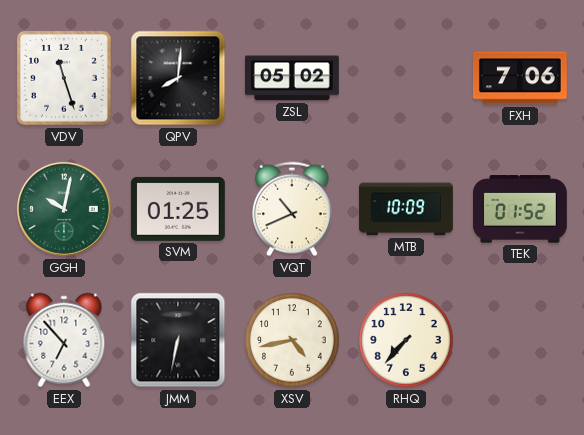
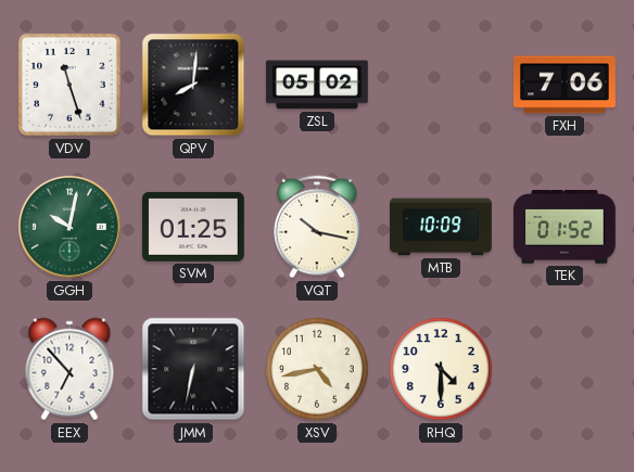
VQT: 10:41 -> 10:17 (317, 227)
RHQ: 7:37 -> 4:30 (441, 369)
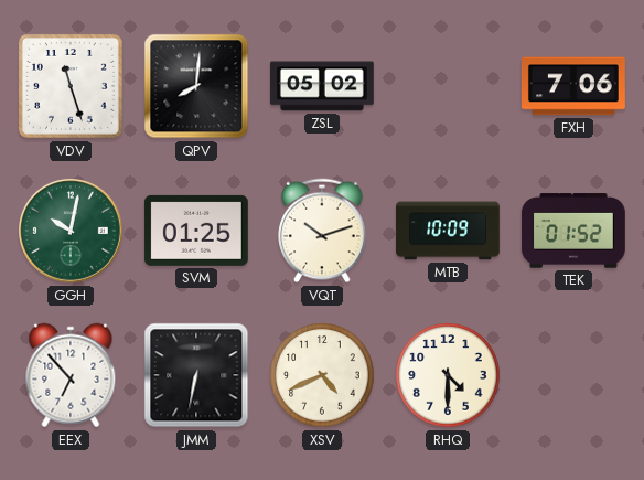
VQT: 10:17 -> 10:12 (322, 231)
XSV: 4:43 -> 4:41 (322, 375)
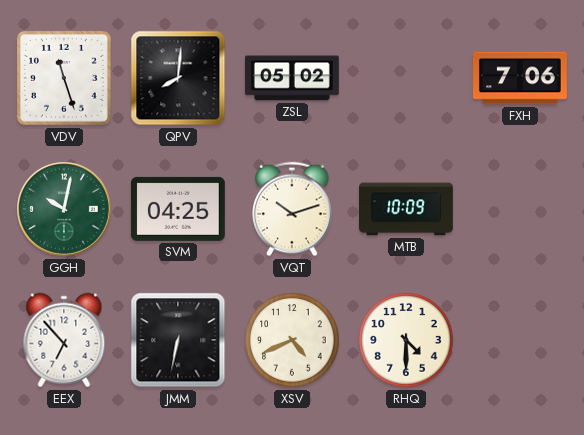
SVM: 01:25 -> 04:25 (178, 209)
TEK: 01:52 -> none (573, 231)
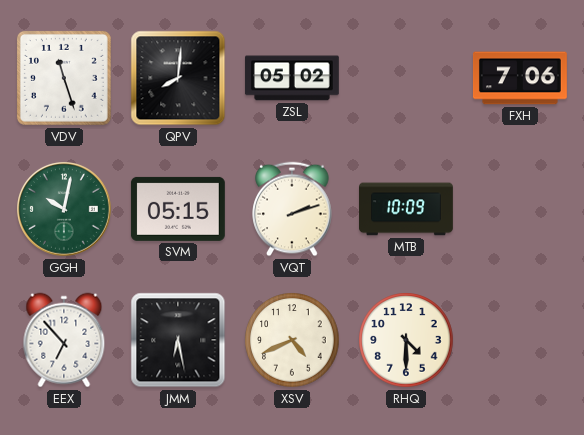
SVM: 04:25 -> 05:15 (178, 209)
VQT: 10:12 -> 2:12 (292, 209)
JMM: 6:32 -> 6:28 (178, 340)
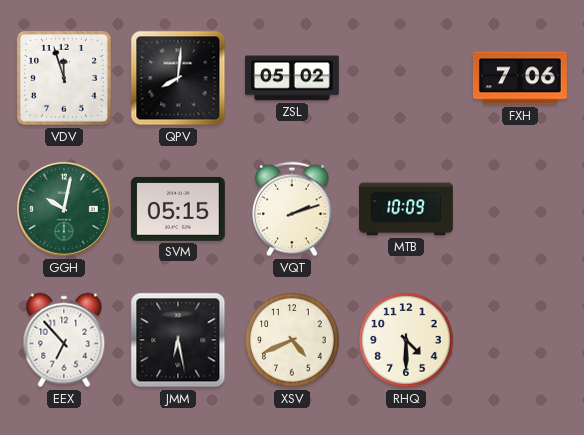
VDV: 11:27 -> 11:57 (64, 78)
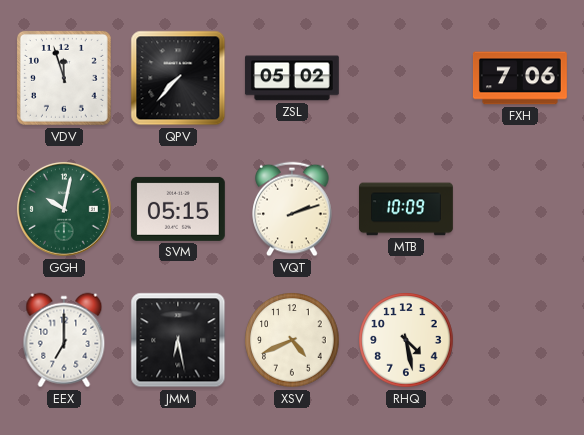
QPV: 8:01 -> 7:37 (178, 78)
EEX: 6:53 -> 7:00 (64, 340)
RHQ: 4:30 -> 4:28 (406, 340)
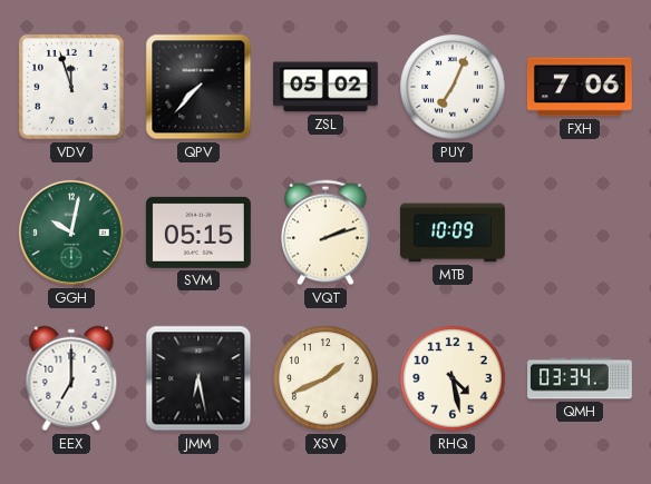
PUY: none -> 7:04 (453, 87)
XSV: 4:41 -> 1:41 (325, 378)
QMH: none -> 03:34 (581, 378)
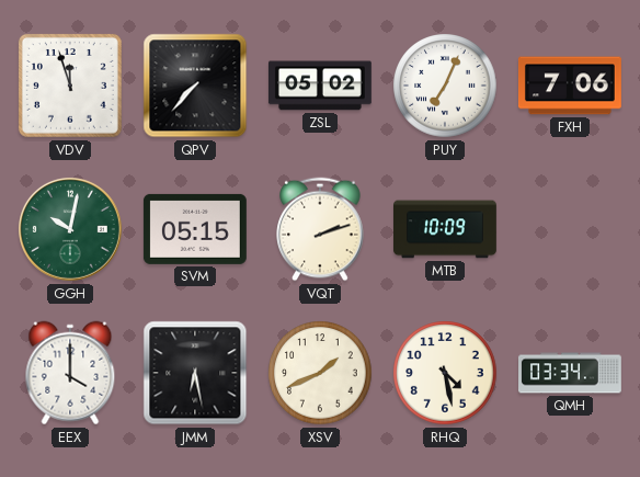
EEX: 7:00 -> 4:00 (70, 373)
